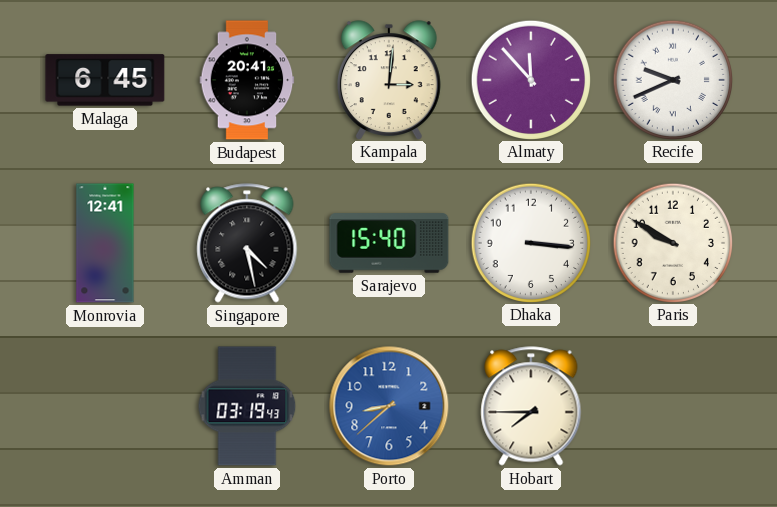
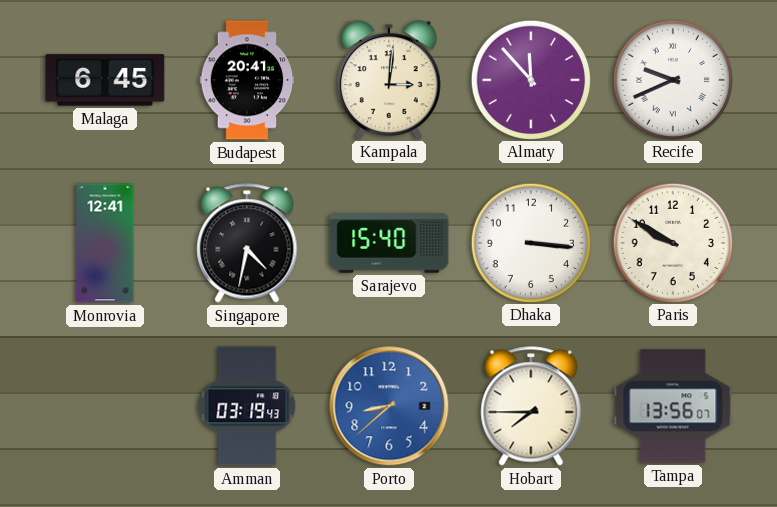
Singapore: 4:28 -> 4:32 (247, 243)
Tampa: none -> 13:56 (673, 406)
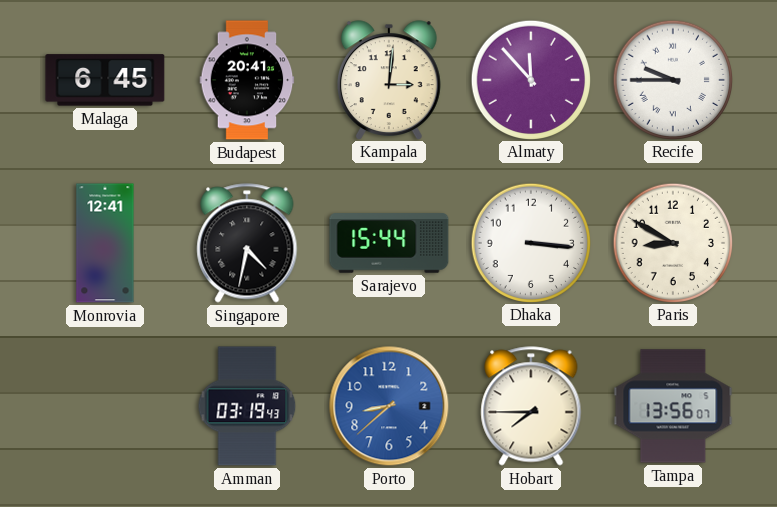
Recife: 9:41 -> 9:45 (672, 79)
Sarajevo: 15:40 -> 15:44 (389, 243)
Paris: 9:50 -> 8:50 (672, 242)
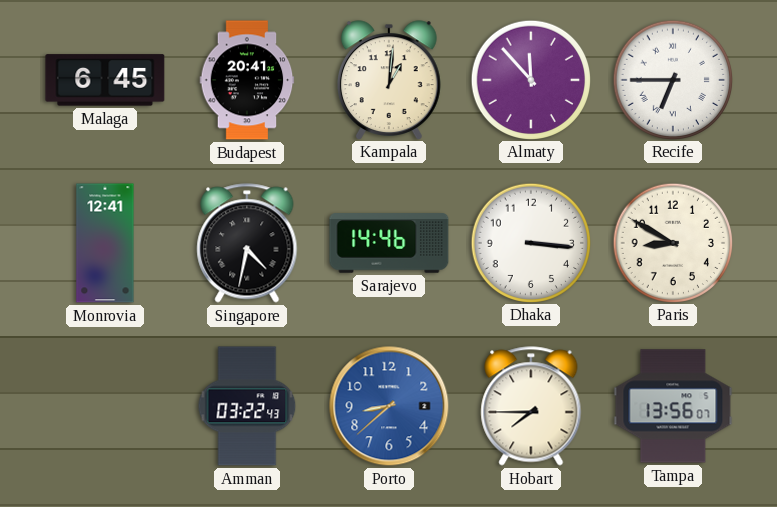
Kampala: 3:01 -> 1:01 (389, 80)
Recife: 9:45 -> 6:45 (672, 79)
Sarajevo: 15:44 -> 14:46 (389, 243)
Amman: 03:19 -> 03:22 (247, 406)
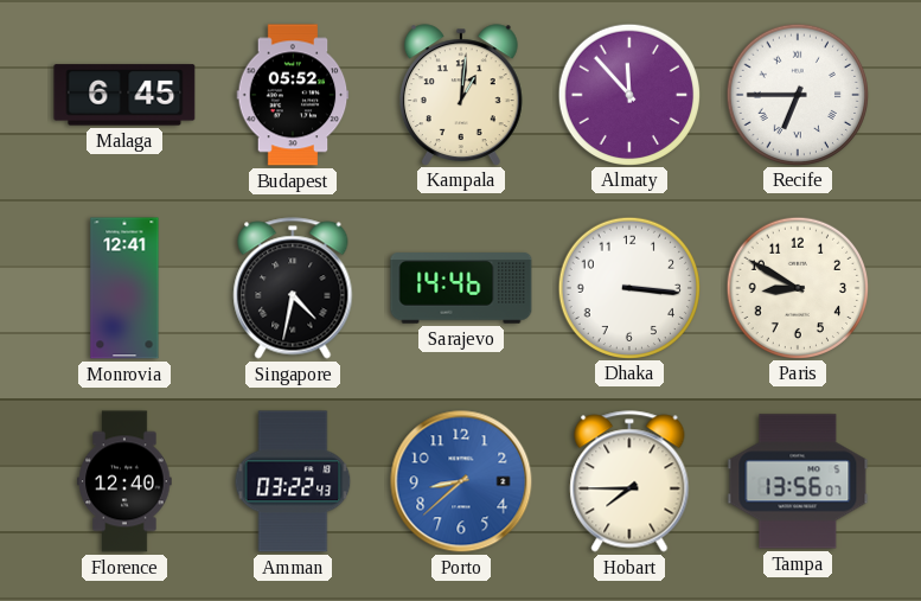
Budapest: 20:41 -> 05:52 (293, 95)
Florence: none -> 12:40 (124, 481)
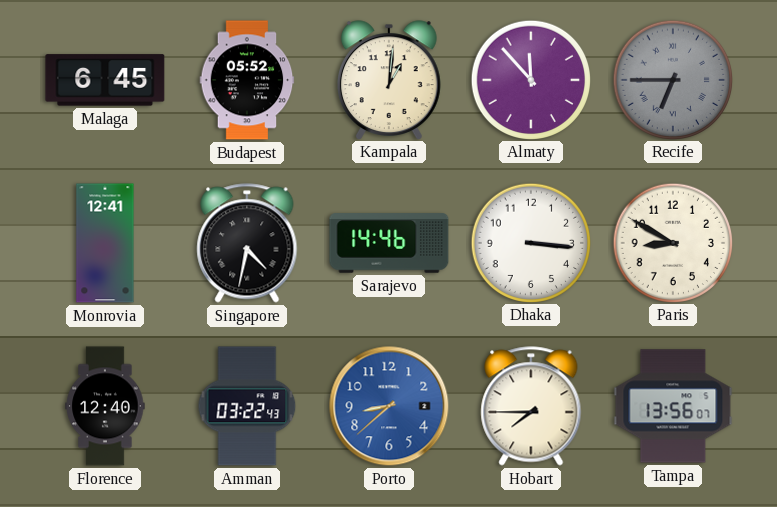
Recife dial: white -> grey (672, 79)
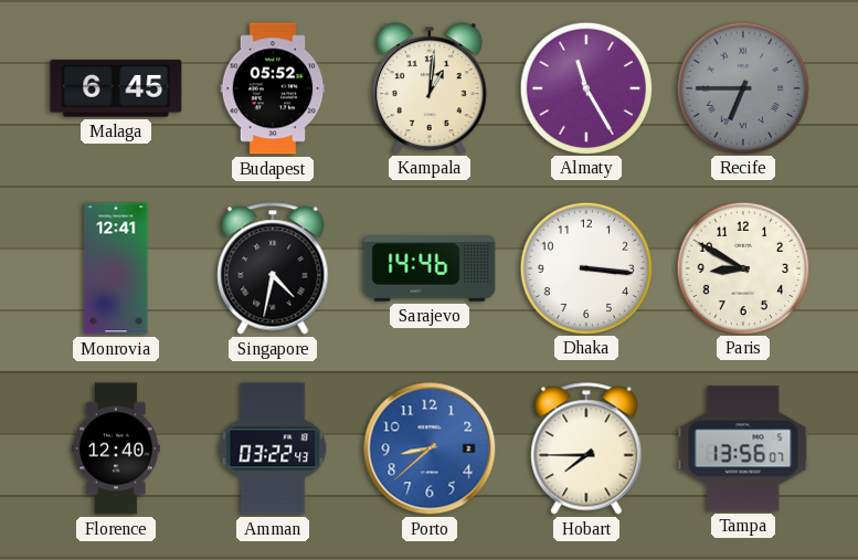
Almaty: 11:53 -> 11:25 (585, 87)
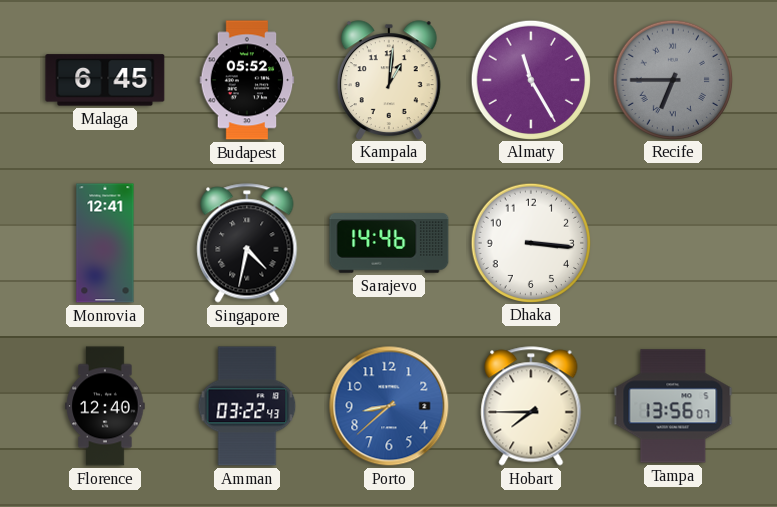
Paris: 8:50 -> none (742, 267)
